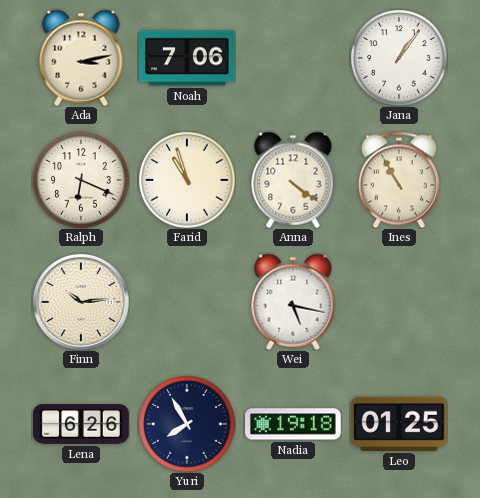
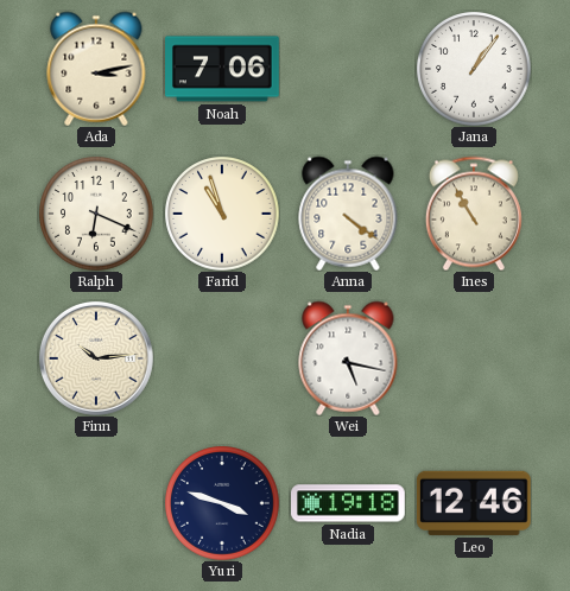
Lena: 6:26 -> none (81, 424)
Yuri: 7:55 -> 3:48 (222, 503)
Leo: 01:25 -> 12:46 (474, 503)
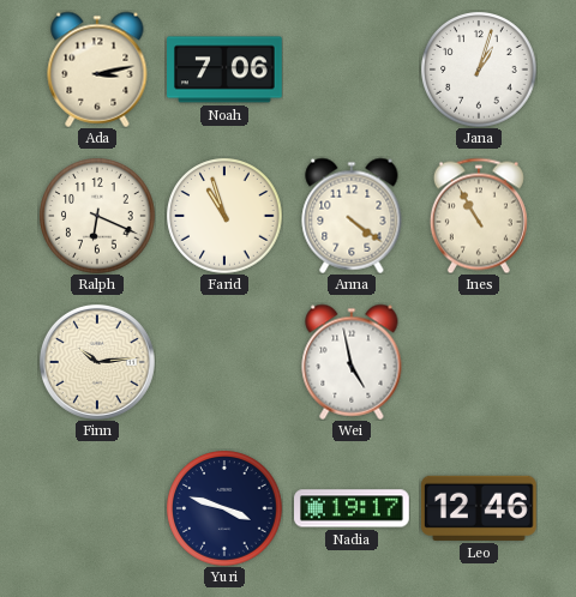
Jana: 1:06 -> 1:03 (479, 70)
Wei: 5:17 -> 4:58 (352, 362)
Nadia: 19:18 -> 19:17 (353, 508)
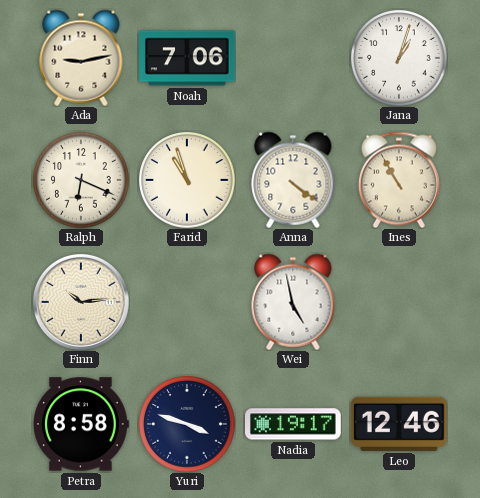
Ada: 3:13 -> 9:13 (81, 58)
Petra: none -> 8:58 (82, 424)
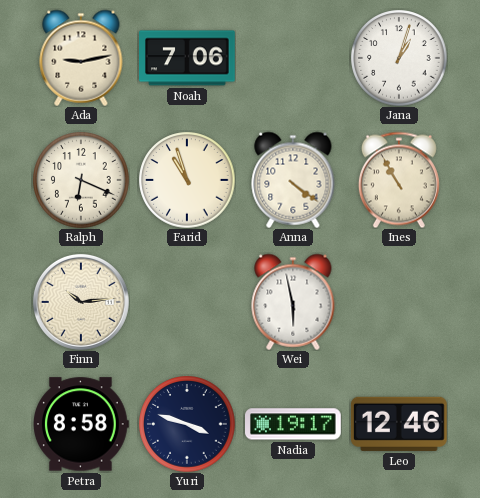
Wei: 4:58 -> 5:58 (293, 302)
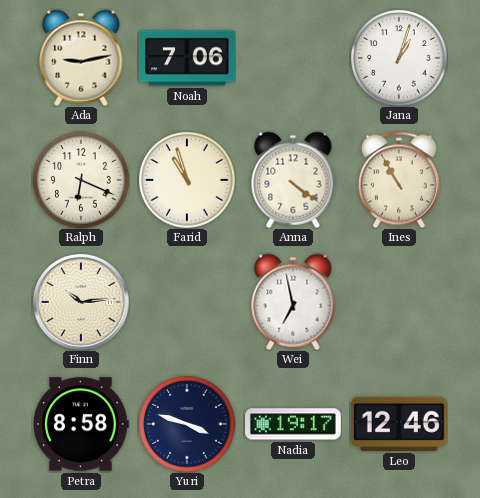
Wei: 5:58 -> 6:58 (293, 302)
